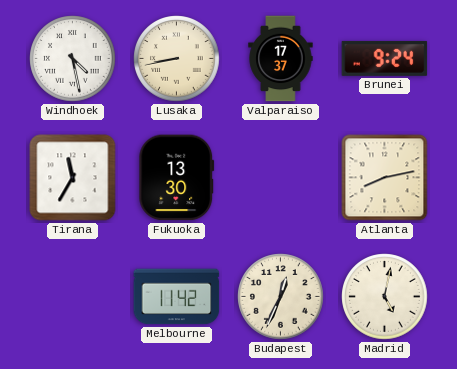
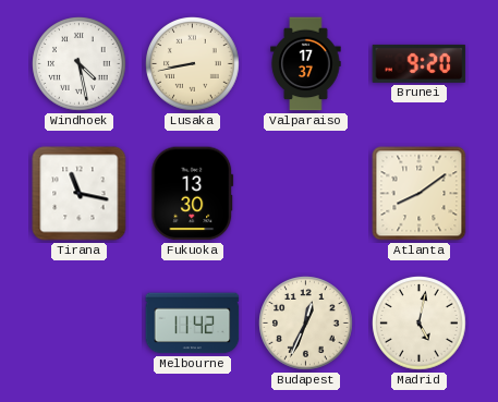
Brunei: 9:24 -> 9:20 (420, 63)
Tirana: 11:35 -> 11:17 (80, 194)
Atlanta: 8:13 -> 8:09 (420, 194)
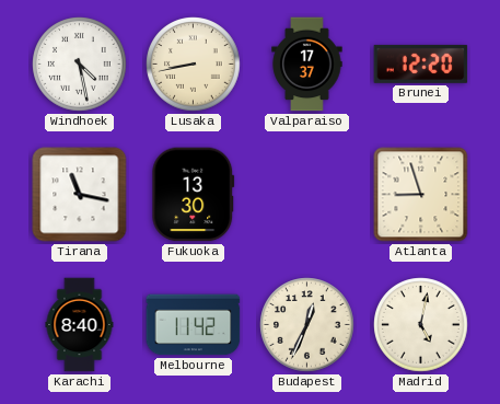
Brunei: 9:20 -> 12:20 (421, 64)
Atlanta: 8:09 -> 8:57 (421, 195)
Karachi: none -> 8:40 (80, 325)
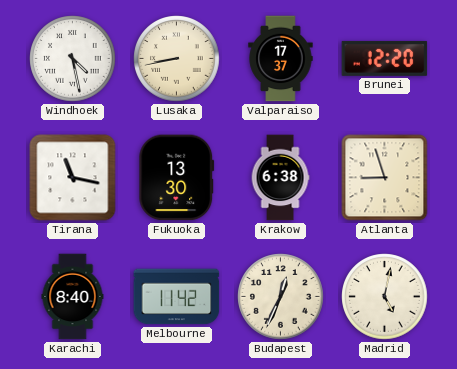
Krakow: none -> 6:38 (280, 178)
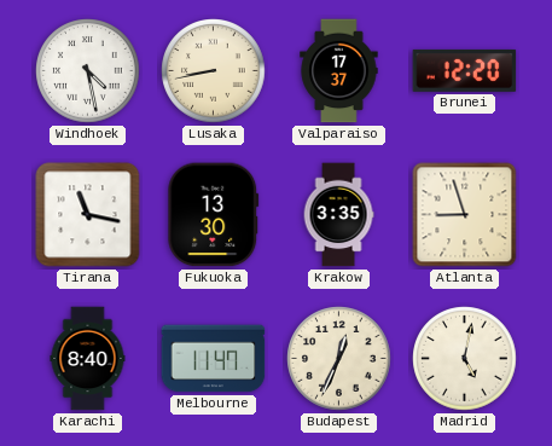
Krakow: 6:38 -> 3:35 (338, 215)
Melbourne: 11:42 -> 11:47 (214, 359)
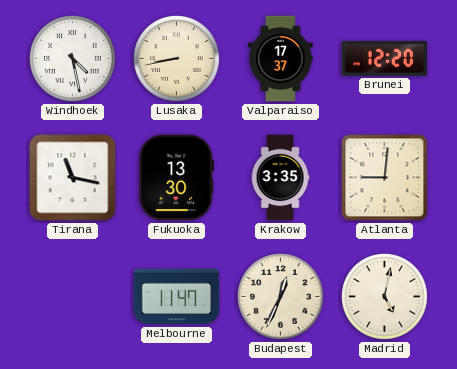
Atlanta: 8:57 -> 9:01 (385, 178)
Karachi: 8:40 -> none (88, 359)
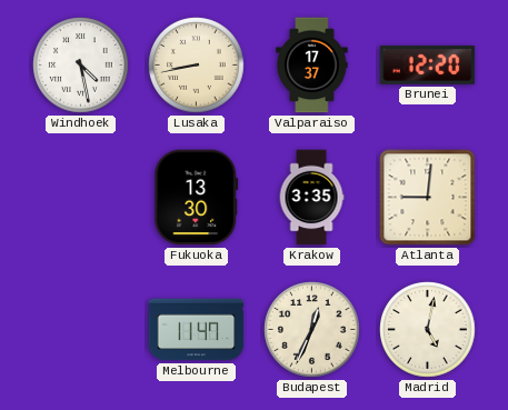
Tirana: 11:17 -> none (73, 178)
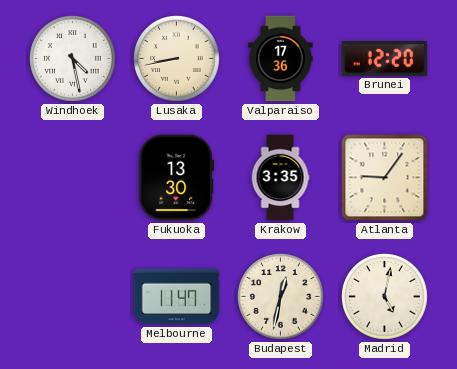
Valparaiso: 17:37 -> 17:36 (281, 59)
Atlanta: 9:01 -> 9:06 (385, 178)
Budapest: 12:34 -> 12:32 (281, 297)
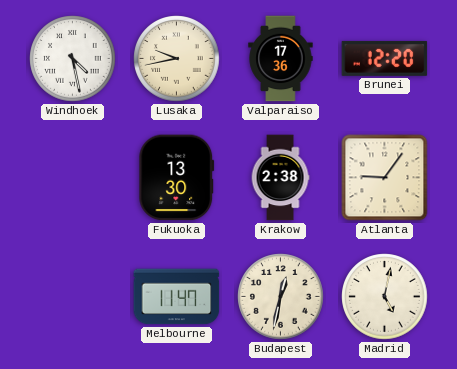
Lusaka: 8:43 -> 9:43 (177, 59)
Krakow: 3:35 -> 2:38 (280, 178)
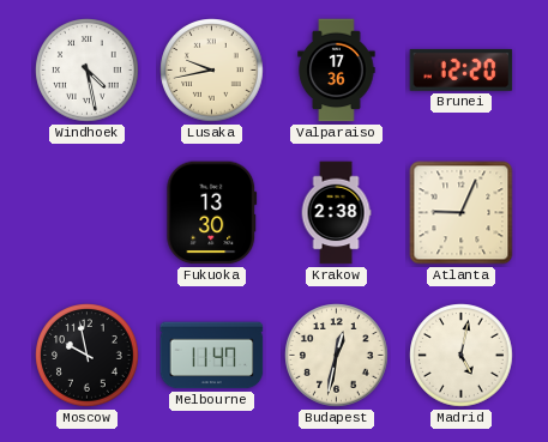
Atlanta: 9:06 -> 9:04 (462, 213)
Moscow: none -> 9:58 (88, 356)
